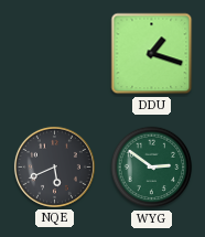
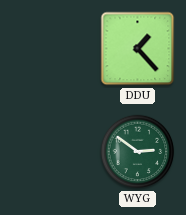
DDU: 1:18 -> 1:23 (138, 49)
NQE: 5:41 -> none (54, 166)
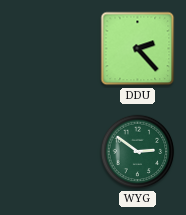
DDU: 1:23 -> 2:23 (138, 49)
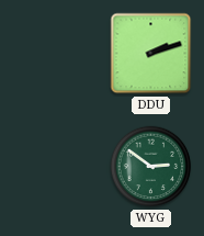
DDU: 2:23 -> 2:12 (151, 54)
